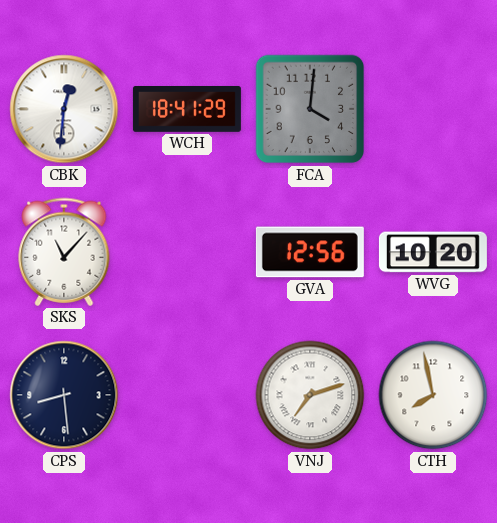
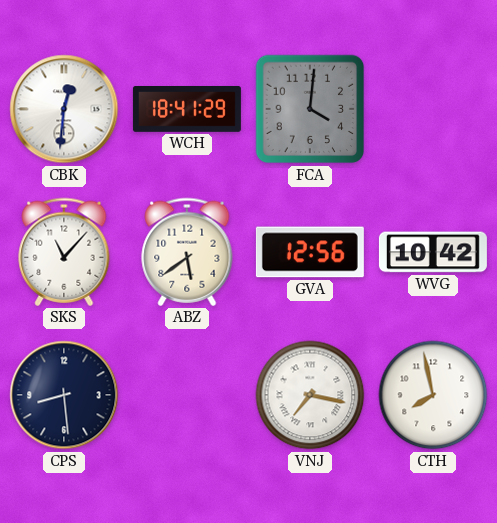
ABZ: none -> 5:39 (187, 252)
WVG: 10:20 -> 10:42 (433, 252)
VNJ: 7:12 -> 7:17 (310, 395)
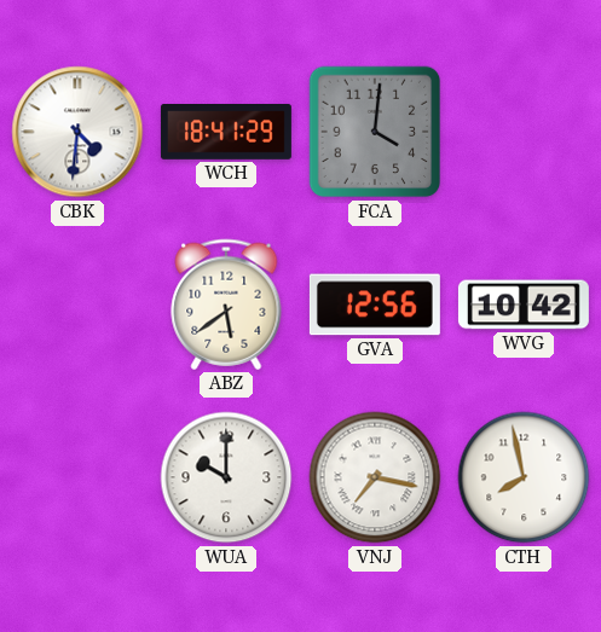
CBK: 12:31 -> 4:31 (77, 132)
SKS: 11:07 -> none (64, 252)
CPS: 8:29 -> none (64, 395)
WUA: none -> 10:00 (226, 477)
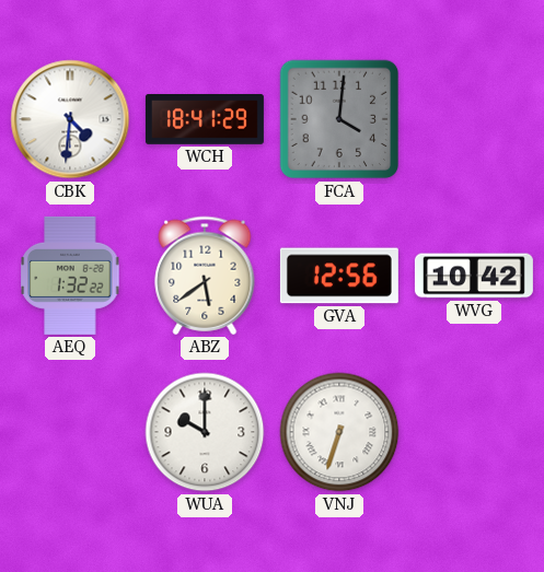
AEQ: none -> 1:32 (70, 276)
VNJ: 7:17 -> 6:33 (339, 432)
CTH: 7:58 -> none (524, 477)
